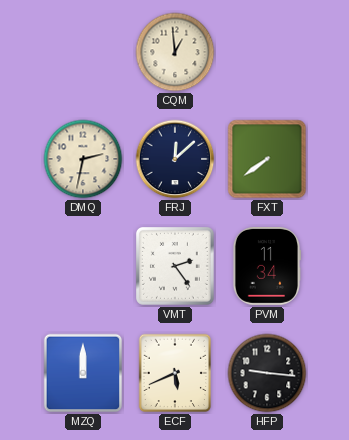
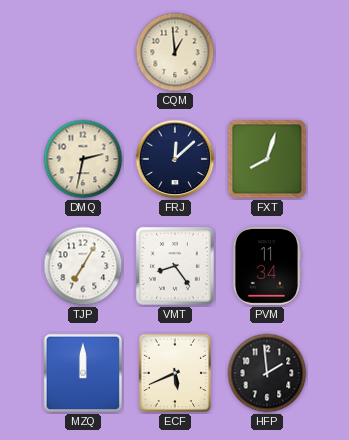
FXT: 7:39 -> 8:03 (267, 159)
TJP: none -> 7:05 (83, 266)
VMT: 2:24 -> 8:24 (175, 266)
HFP: 9:16 -> 1:59 (267, 373)
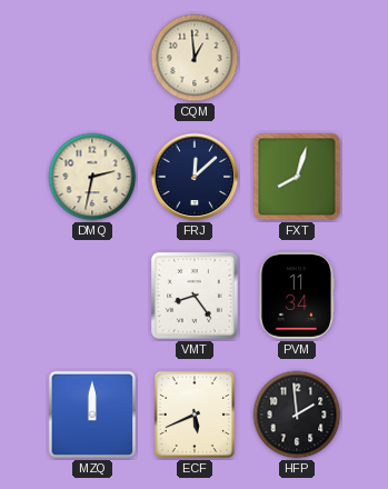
TJP: 7:05 -> none (83, 266)
